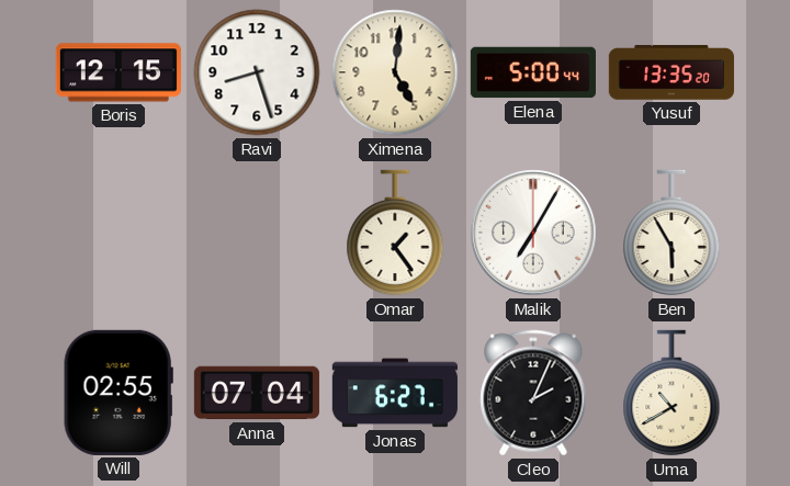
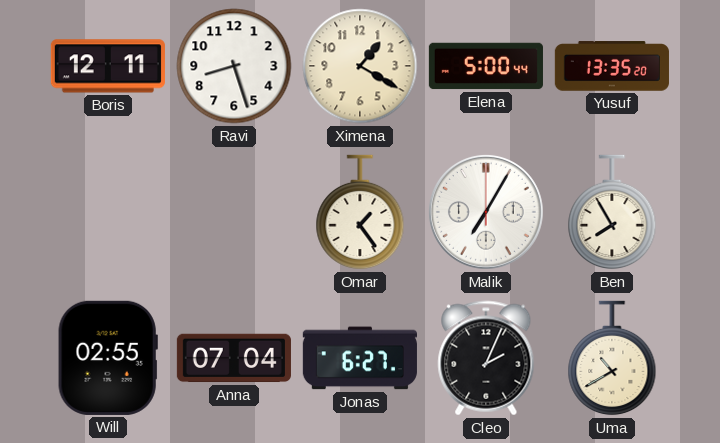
Boris: 12:15 -> 12:11 (108, 66)
Ximena: 5:01 -> 1:20 (360, 66)
Ben: 5:55 -> 7:55 (612, 212)
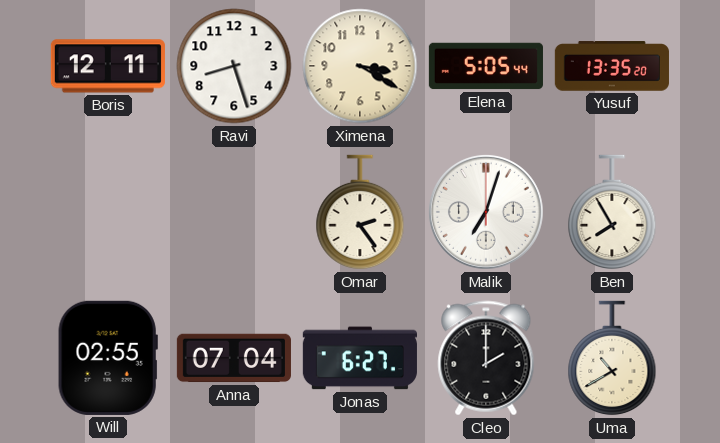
Ximena: 1:20 -> 3:20 (360, 66)
Elena: 5:00 -> 5:05 (486, 66)
Omar: 1:24 -> 2:24 (360, 212)
Malik: 7:05 -> 7:03 (486, 212)
Cleo: 2:04 -> 2:00 (486, 358)
